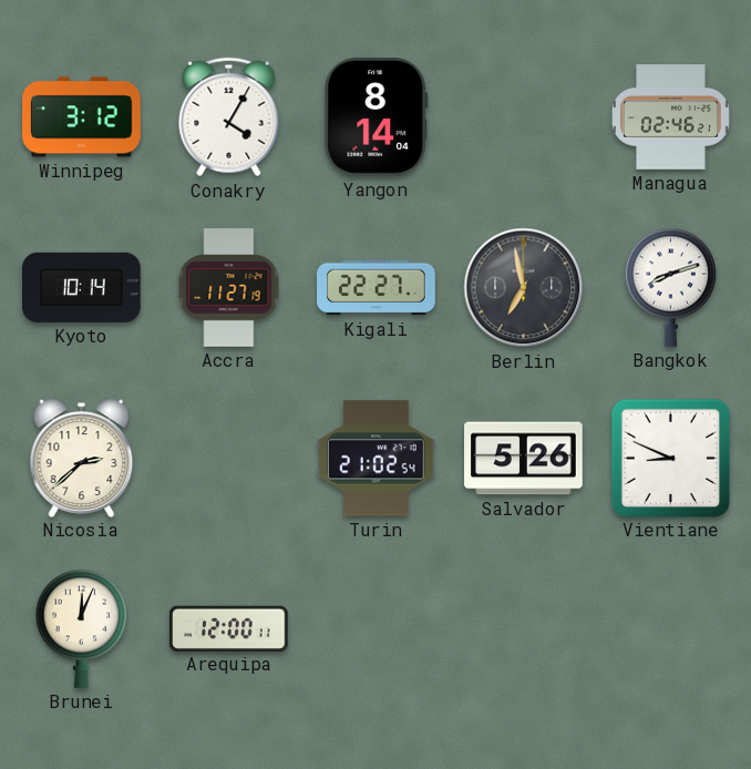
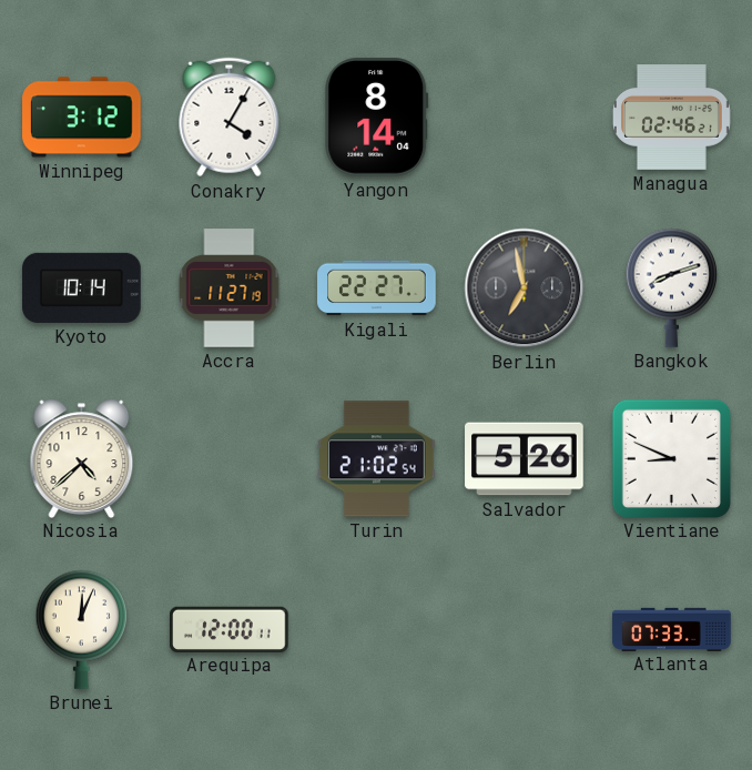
Nicosia: 2:38 -> 4:38 (82, 458)
Atlanta: none -> 07:33 (672, 629)
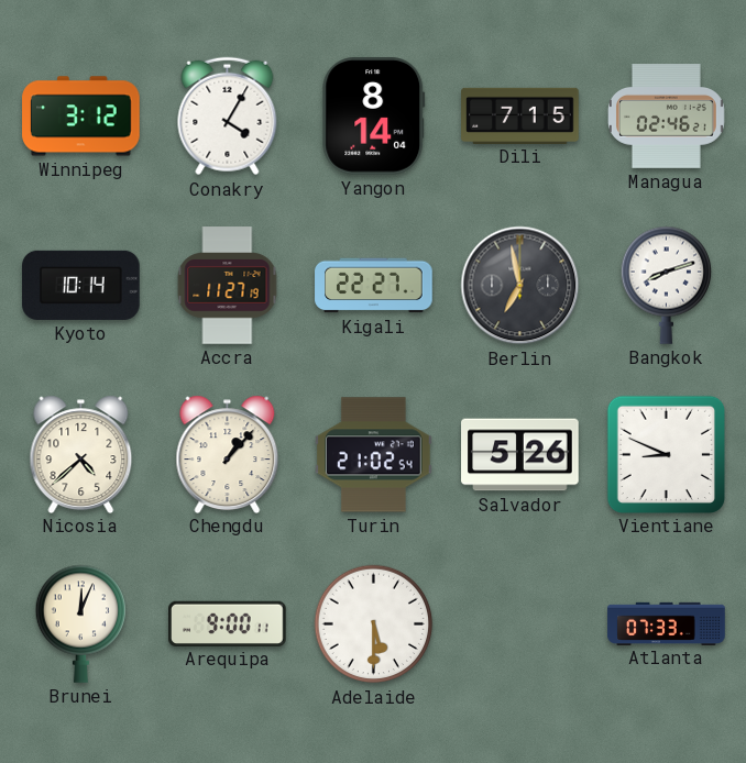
Dili: none -> 7:15 (520, 115)
Chengdu: none -> 1:07 (228, 454)
Arequipa: 12:00 -> 9:00 (228, 623)
Adelaide: none -> 5:30 (374, 624)
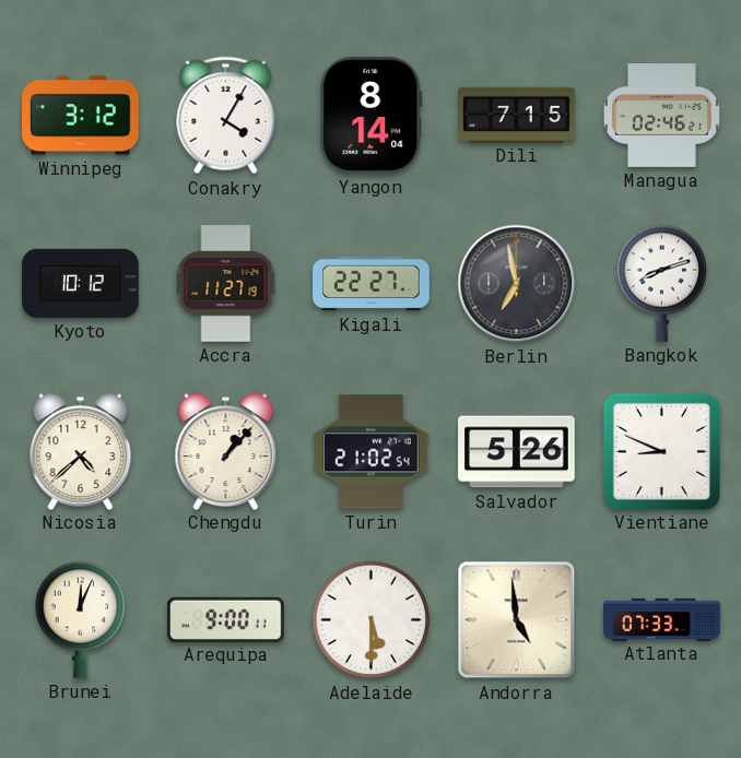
Kyoto: 10:14 -> 10:12 (81, 283)
Andorra: none -> 4:59 (517, 620)
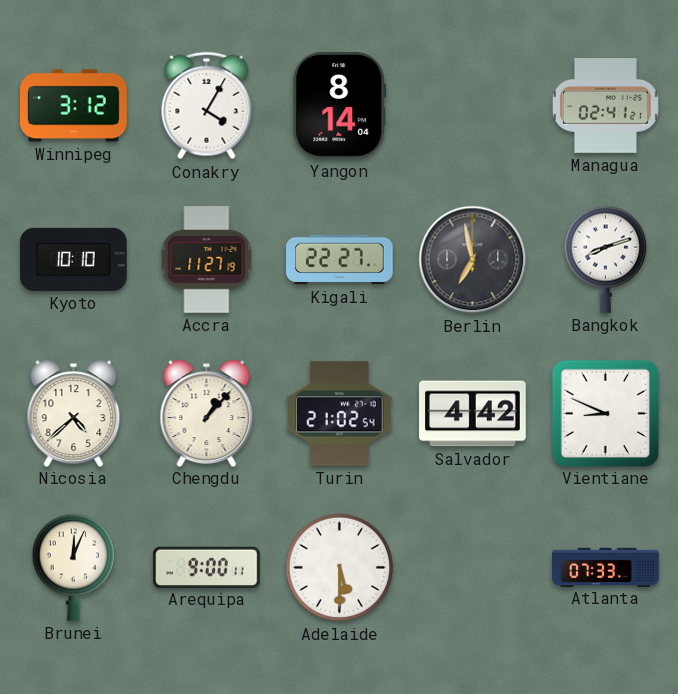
Dili: 7:15 -> none (517, 115)
Managua: 02:46 -> 02:41 (605, 106)
Kyoto: 10:12 -> 10:10 (74, 259)
Salvador: 5:26 -> 4:42 (473, 414)
Andorra: 4:59 -> none (517, 620)
